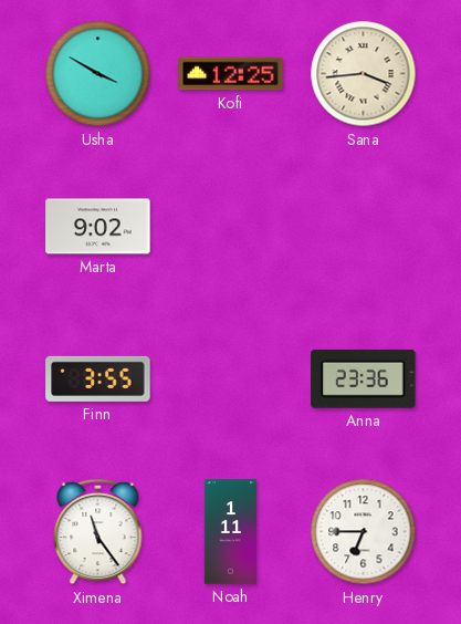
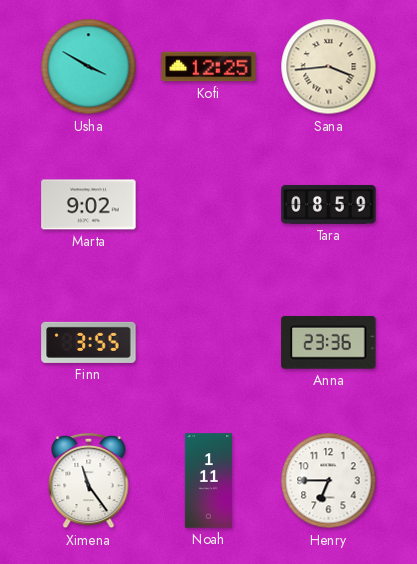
Tara: none -> 08:59 (329, 204)
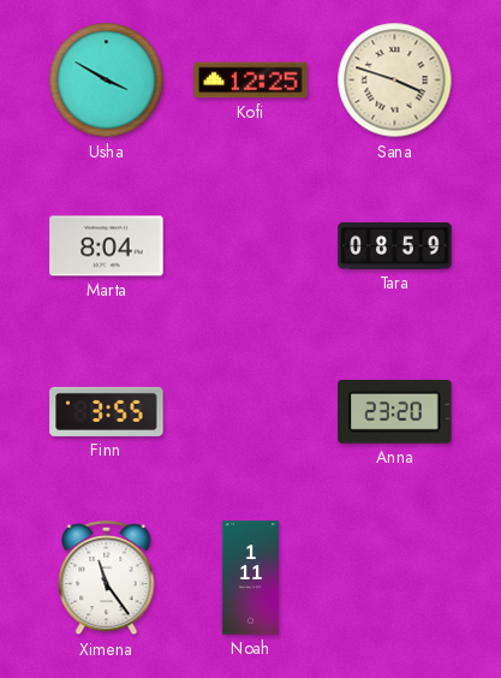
Sana: 3:44 -> 3:48 (395, 81)
Marta: 9:02 -> 8:04 (107, 246)
Anna: 23:36 -> 23:20 (395, 411)
Henry: 6:45 -> none (329, 481)
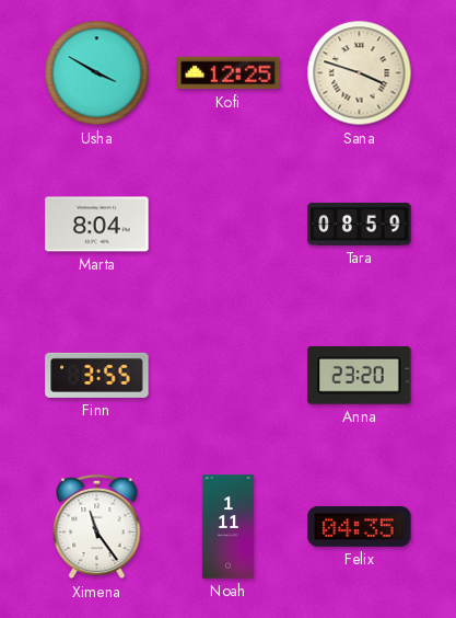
Felix: none -> 04:35 (360, 526)
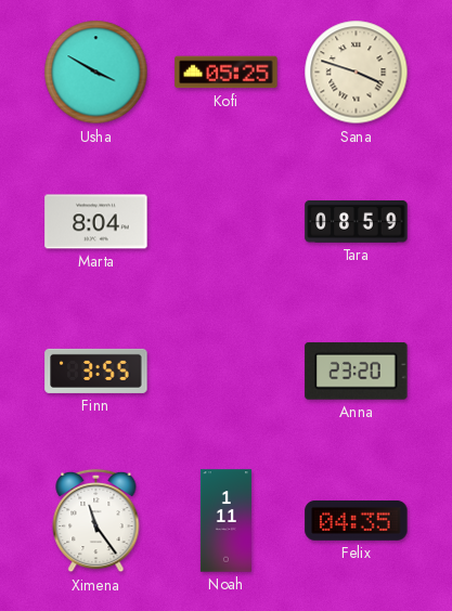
Kofi: 12:25 -> 05:25 (227, 73)
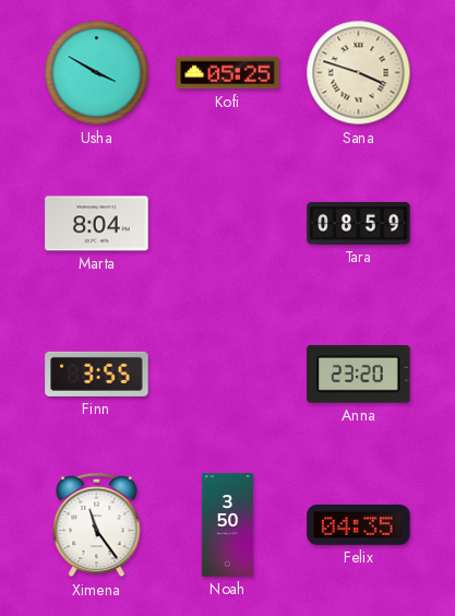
Noah: 1:11 -> 3:50 (227, 525)
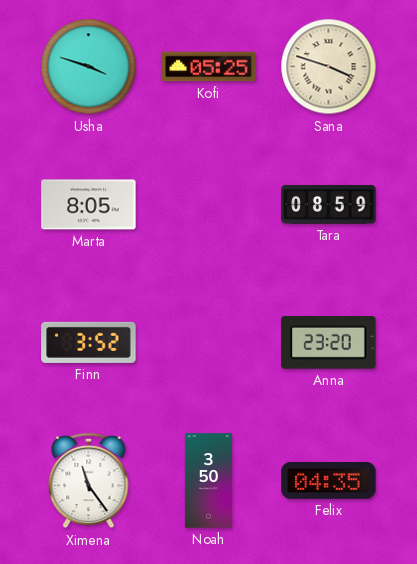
Usha: 3:50 -> 3:48 (89, 67)
Marta: 8:04 -> 8:05 (89, 205)
Finn: 3:55 -> 3:52 (89, 342)
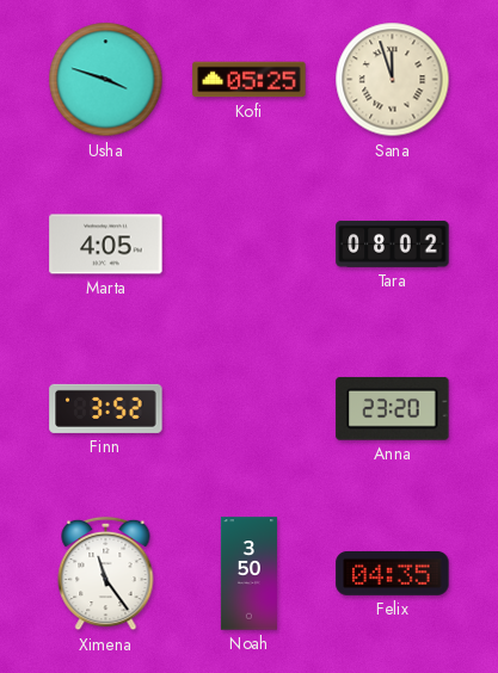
Sana: 3:48 -> 11:57 (393, 80)
Marta: 8:05 -> 4:05 (106, 245)
Tara: 08:59 -> 08:02 (393, 243)
